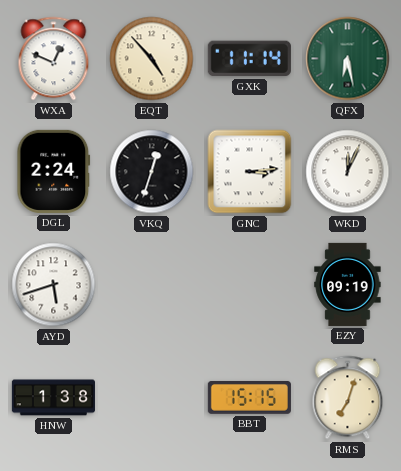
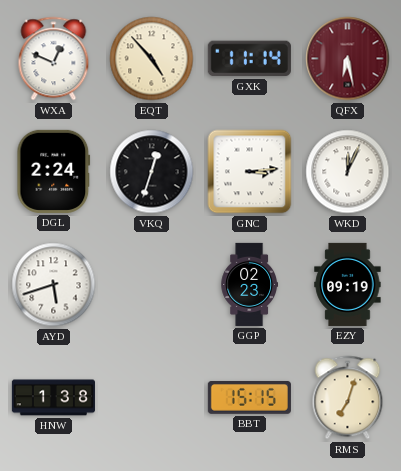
QFX dial: green -> burgundy (348, 59)
GGP: none -> 02:23 (249, 284)
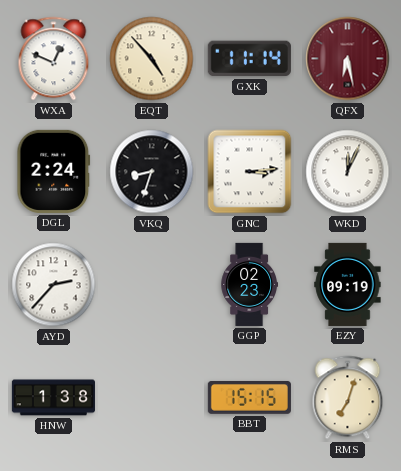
VKQ: 12:33 -> 8:33 (152, 172)
AYD: 5:42 -> 2:37 (54, 285)
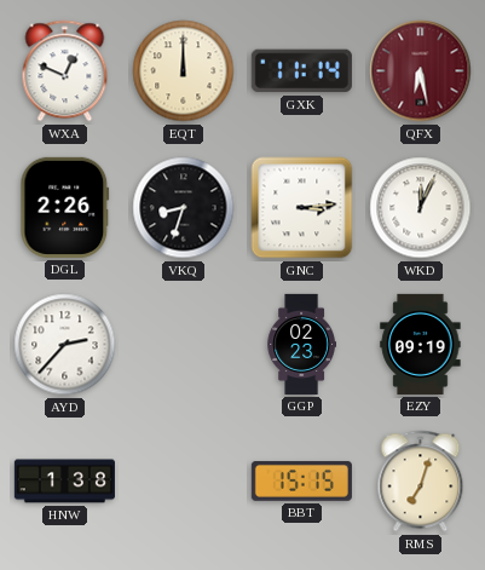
EQT: 4:53 -> 12:00 (184, 71)
DGL: 2:24 -> 2:26 (65, 207)
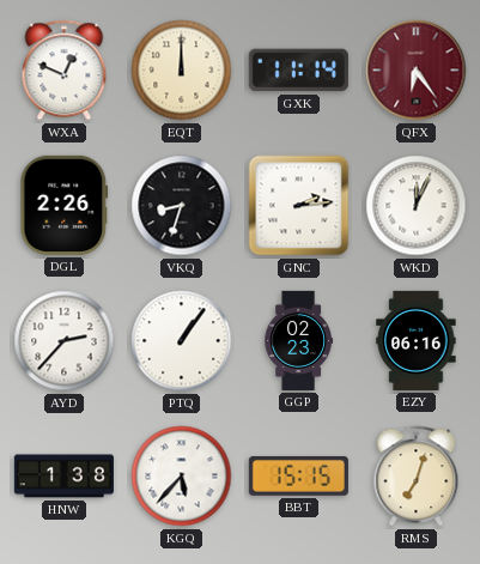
QFX: 6:28 -> 6:24 (417, 71)
GNC: 3:14 -> 2:14 (299, 206)
PTQ: none -> 1:06 (182, 341)
EZY: 09:19 -> 06:16 (417, 340)
KGQ: none -> 5:37 (182, 477)
